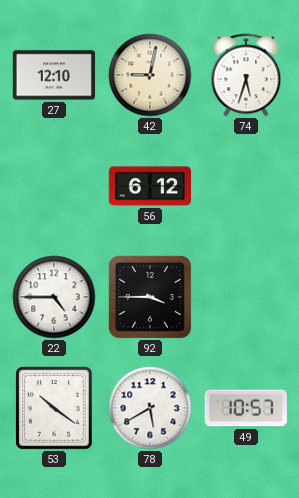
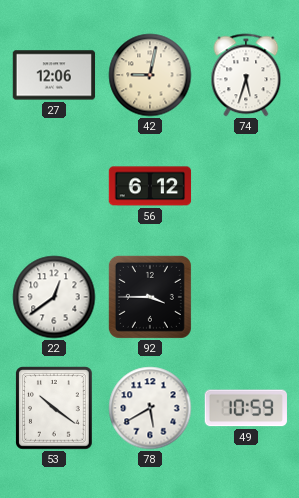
27: 12:10 -> 12:06 (54, 75)
22: 4:45 -> 12:39 (54, 297)
49: 10:57 -> 10:59 (246, 408)
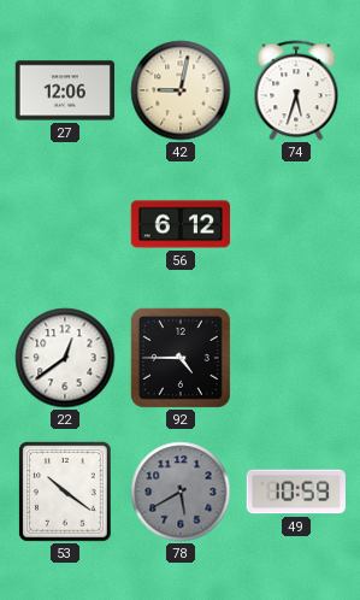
92: 3:45 -> 4:45 (181, 358)
78 dial: white -> grey (181, 492)
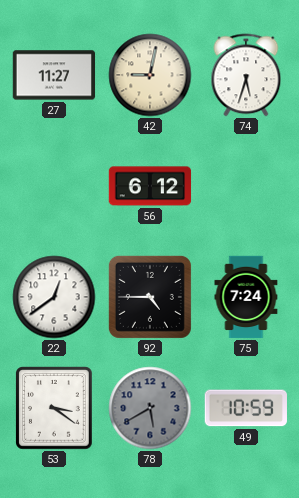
27: 12:06 -> 11:27 (54, 75)
75: none -> 7:24 (246, 297)
53: 10:21 -> 3:21 (54, 408)
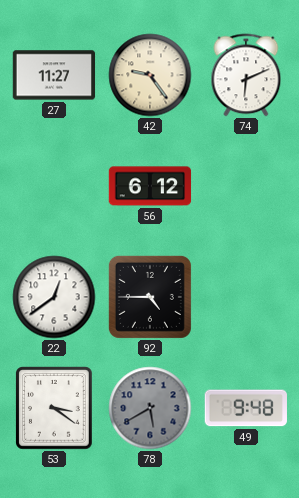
42: 9:02 -> 9:24 (150, 75)
74: 5:33 -> 6:11 (246, 75)
75: 7:24 -> none (246, 297)
49: 10:59 -> 9:48 (246, 408)
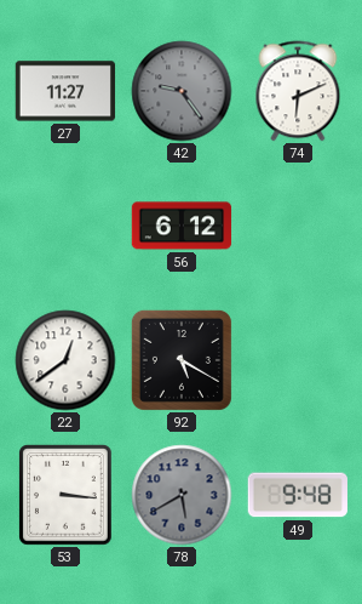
42 dial: cream -> grey (182, 91)
92: 4:45 -> 5:20 (182, 360)
53: 3:21 -> 3:16 (65, 495)
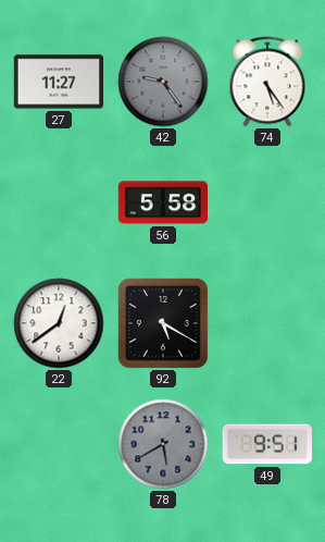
74: 6:11 -> 5:24 (267, 82)
56: 6:12 -> 5:58 (163, 202)
53: 3:16 -> none (65, 495)
49: 9:48 -> 9:51 (267, 444)
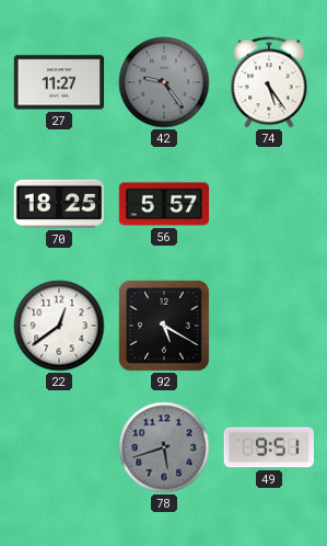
70: none -> 18:25 (58, 204)
56: 5:58 -> 5:57 (164, 204)
78: 5:40 -> 5:42 (164, 447)
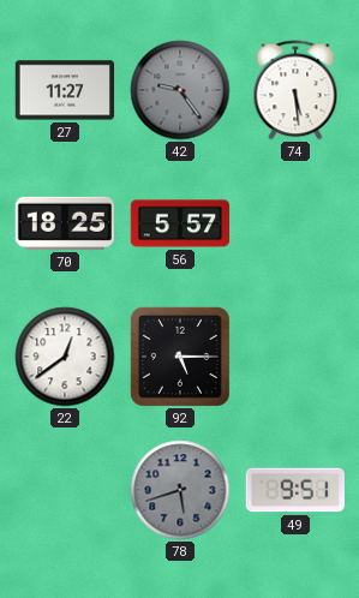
74: 5:24 -> 5:29 (295, 90)
92: 5:20 -> 5:15 (180, 357)
